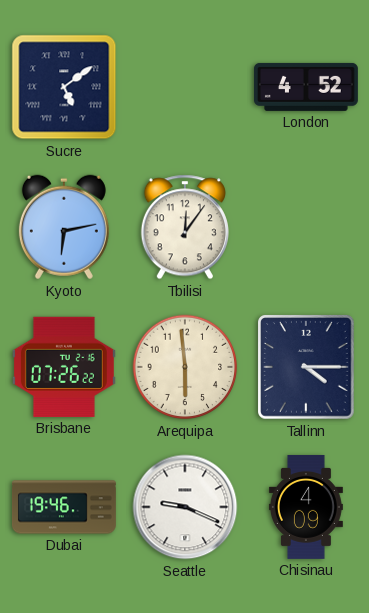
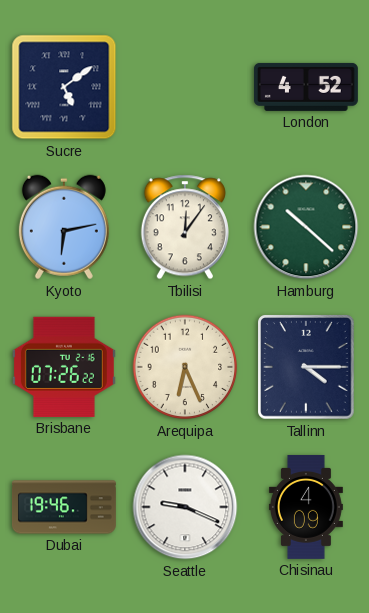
Hamburg: none -> 10:22 (306, 227)
Arequipa: 5:59 -> 6:26 (185, 367)
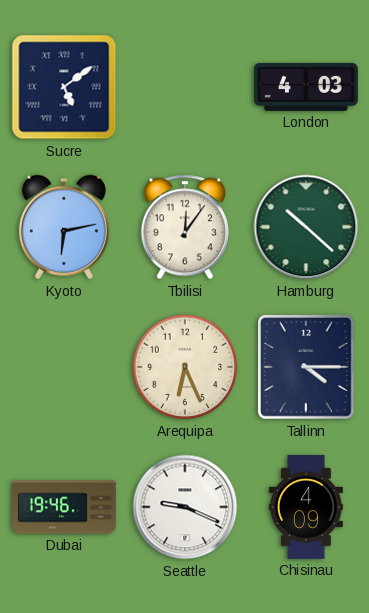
London: 4:52 -> 4:03 (306, 87)
Brisbane: 07:26 -> none (64, 367)
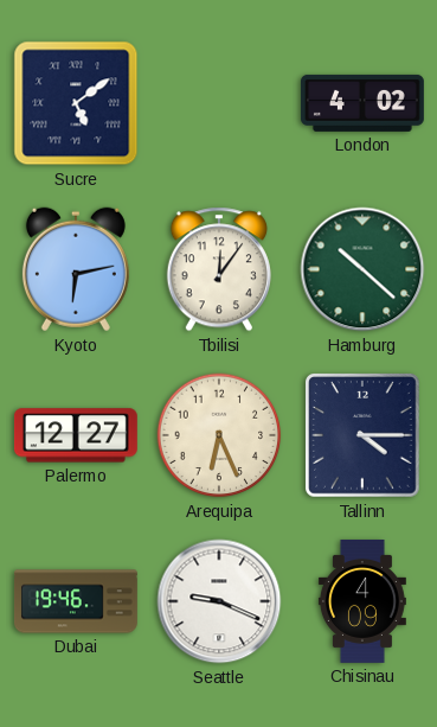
London: 4:03 -> 4:02 (362, 103)
Palermo: none -> 12:27 (76, 435)
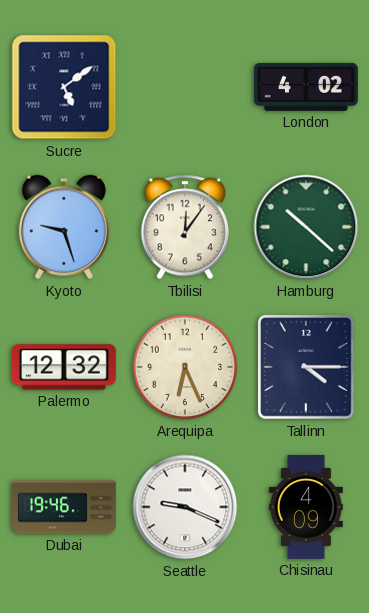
Kyoto: 6:13 -> 9:27 (64, 227)
Palermo: 12:27 -> 12:32 (64, 367)
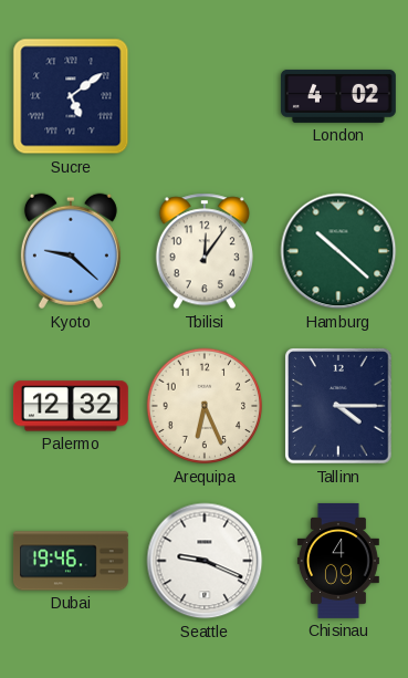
Kyoto: 9:27 -> 9:22 (71, 251)
